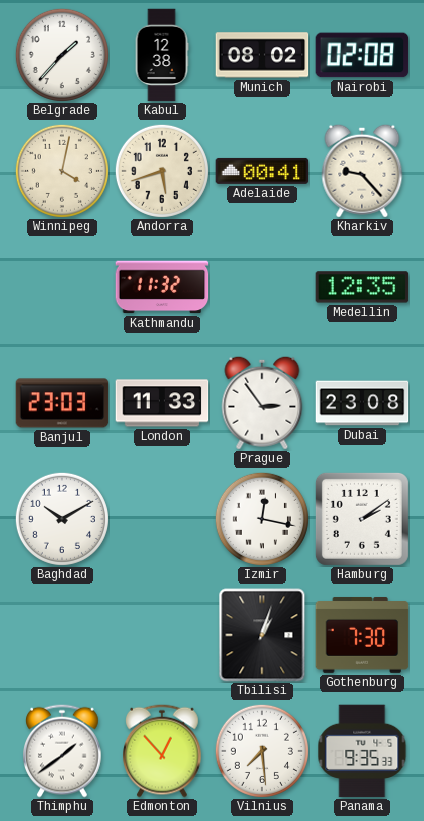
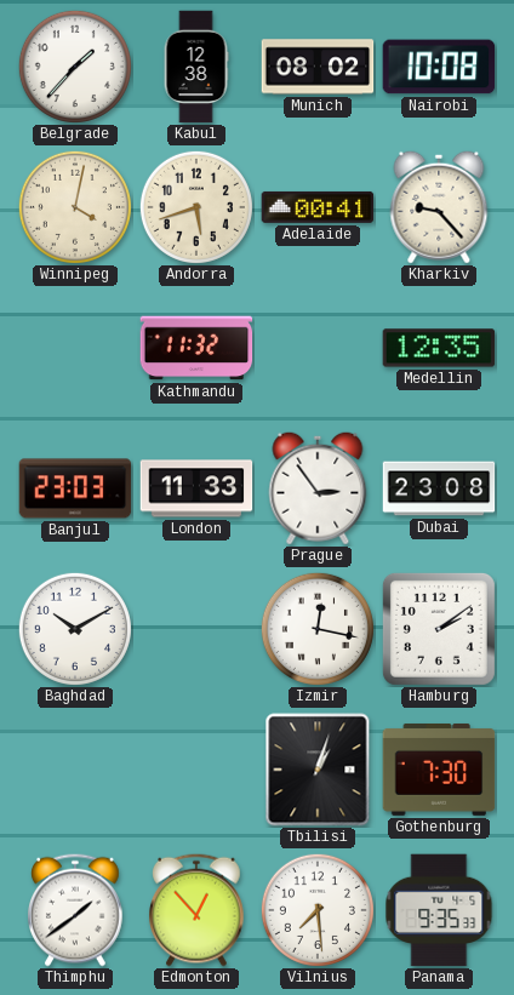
Nairobi: 02:08 -> 10:08 (439, 67)
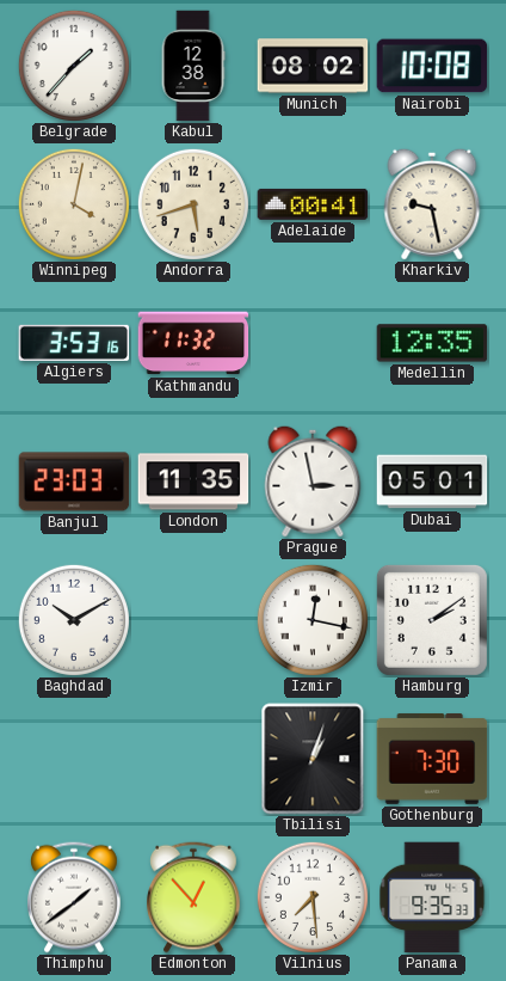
Kharkiv: 9:23 -> 9:28 (432, 204)
Algiers: none -> 3:53 (74, 343)
London: 11:33 -> 11:35 (193, 482)
Prague: 2:54 -> 2:58 (313, 482)
Dubai: 23:08 -> 05:01 (432, 482)
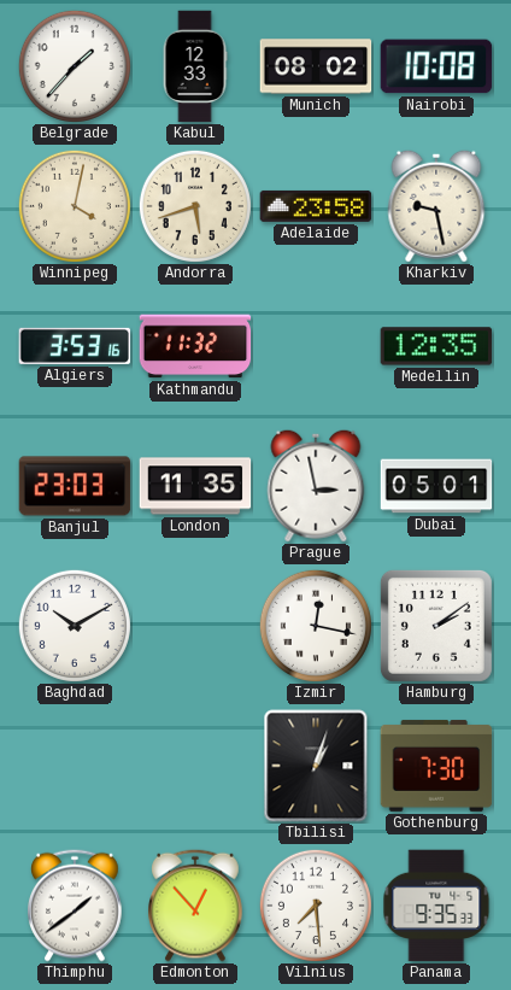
Kabul: 12:38 -> 12:33 (195, 66)
Adelaide: 00:41 -> 23:58 (316, 206)
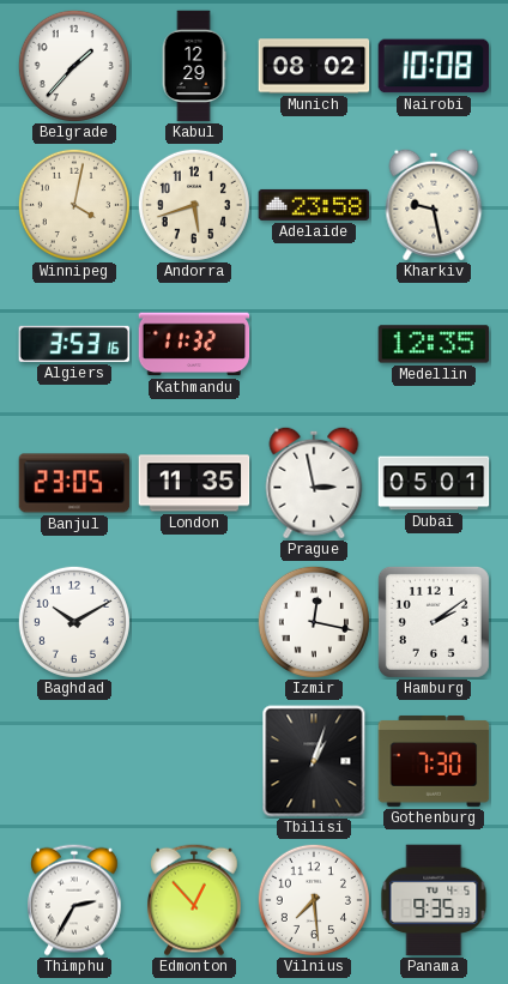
Kabul: 12:33 -> 12:29 (194, 66)
Banjul: 23:03 -> 23:05 (74, 483)
Thimphu: 1:39 -> 2:35 (75, 900)
